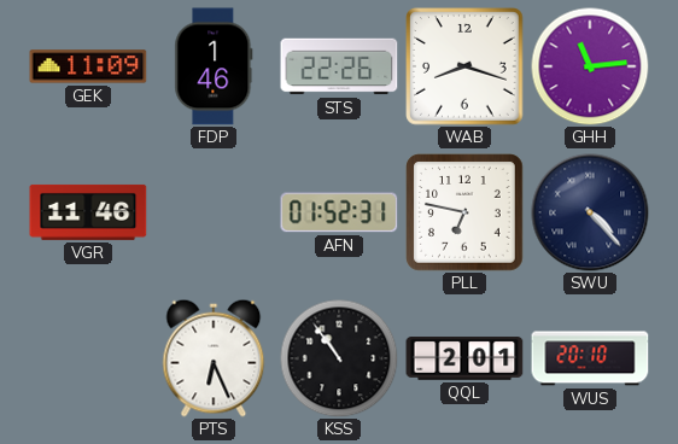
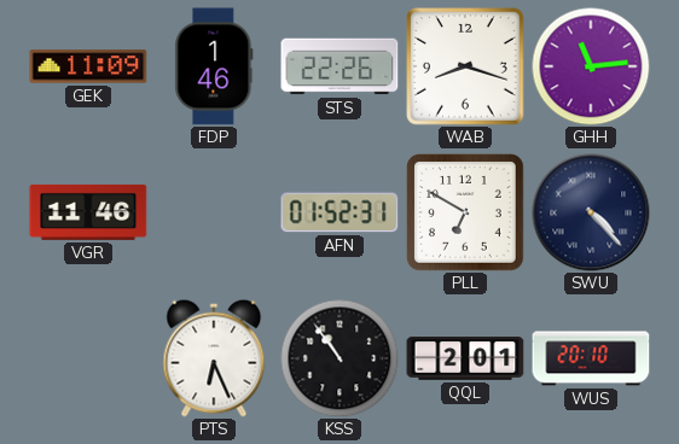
PLL: 6:47 -> 6:50 (465, 212)
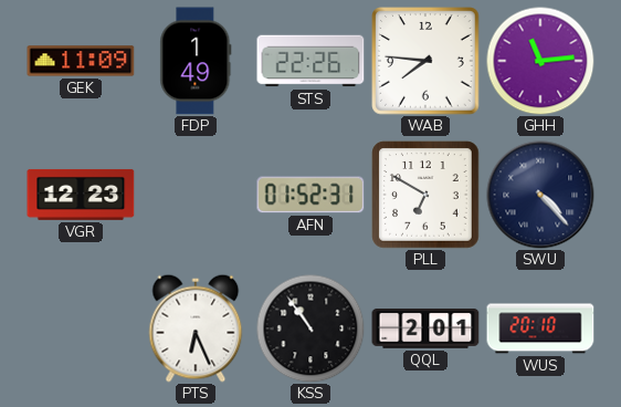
FDP: 1:46 -> 1:49 (196, 61)
WAB: 8:18 -> 7:46 (425, 61)
VGR: 11:46 -> 12:23 (81, 195)
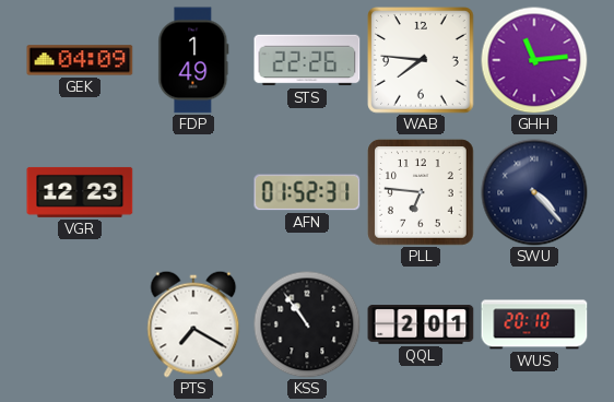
GEK: 11:09 -> 04:09 (80, 60)
PLL: 6:50 -> 6:46 (421, 192)
PTS: 6:26 -> 7:20 (193, 324)
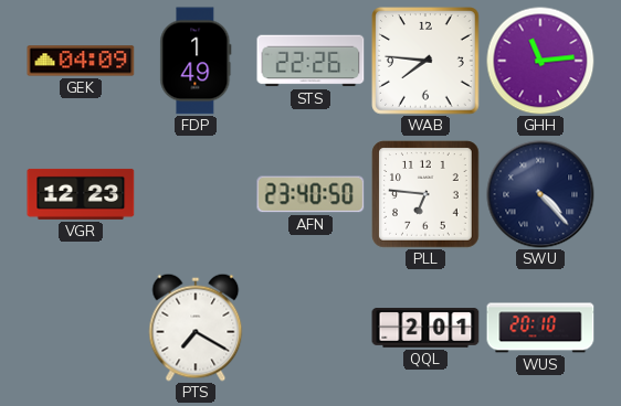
AFN: 01:52 -> 23:40 (310, 194)
KSS: 10:54 -> none (307, 324)
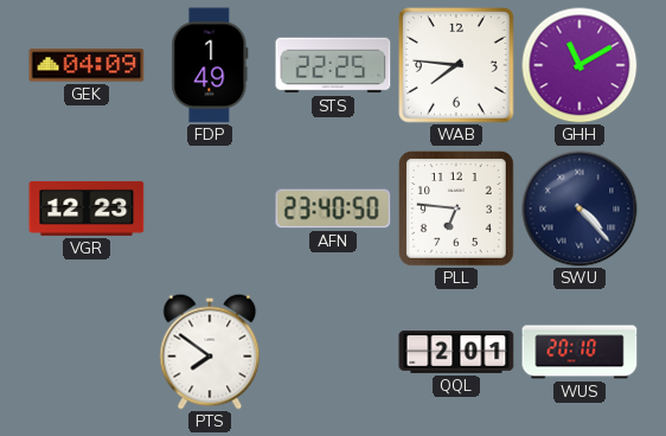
STS: 22:26 -> 22:25 (333, 65)
GHH: 11:14 -> 11:10 (579, 65)
PTS: 7:20 -> 7:51 (210, 352)
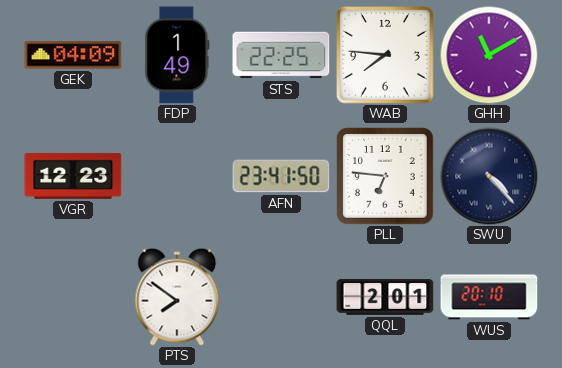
AFN: 23:40 -> 23:41 (281, 176)
